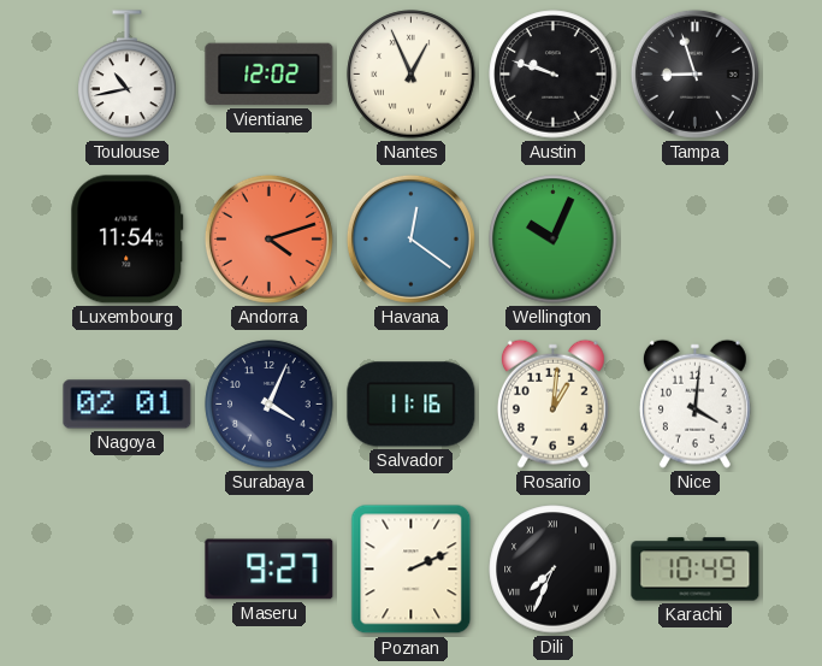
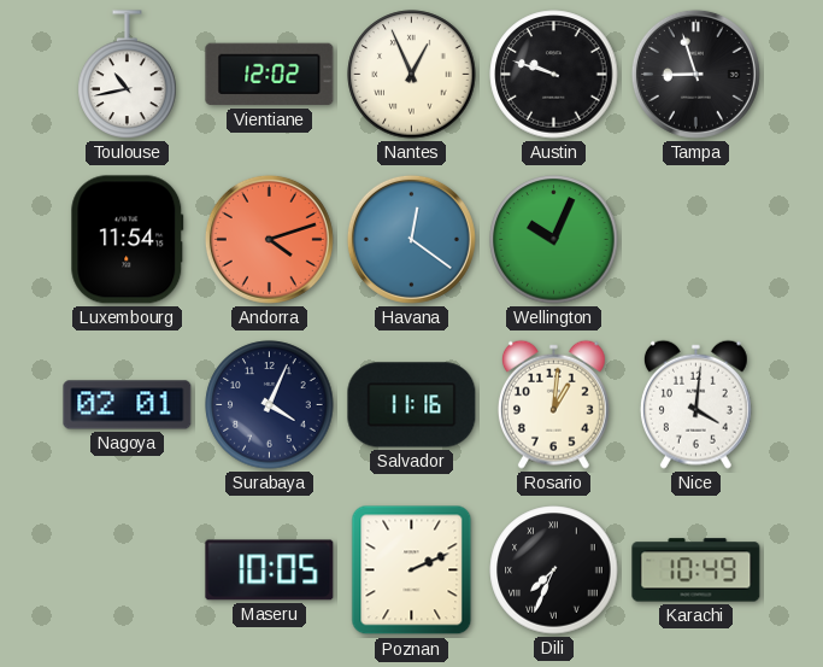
Maseru: 9:27 -> 10:05 (270, 571)
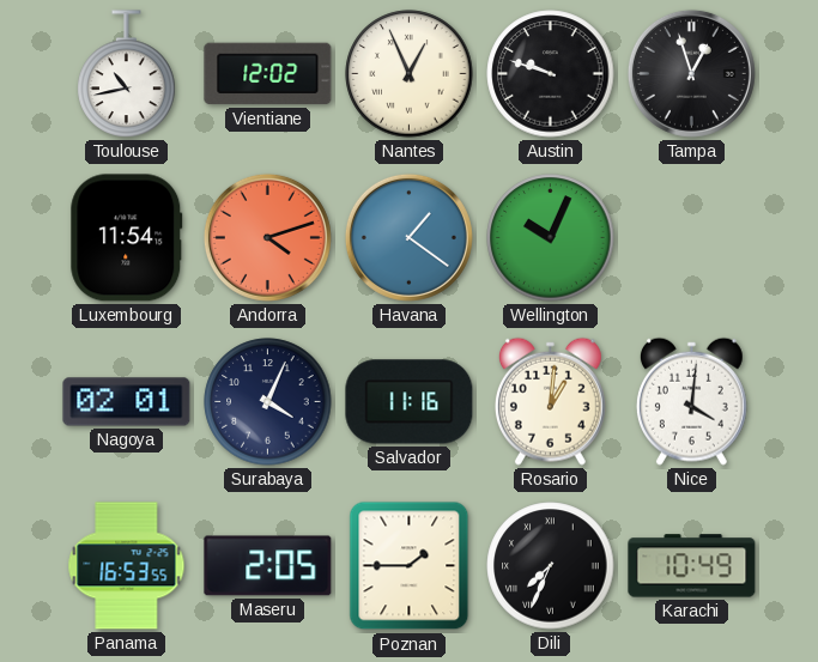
Tampa: 8:57 -> 12:57 (691, 73)
Havana: 12:21 -> 1:21 (408, 237)
Panama: none -> 16:53 (127, 566)
Maseru: 10:05 -> 2:05 (268, 566)
Poznan: 2:11 -> 1:45 (410, 566)
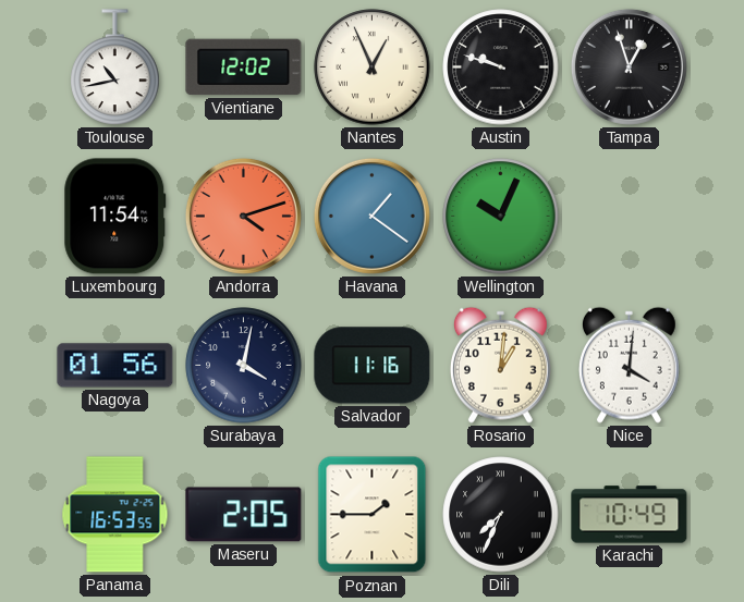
Nagoya: 02:01 -> 01:56 (115, 366)
Surabaya: 4:04 -> 4:02 (244, 366)
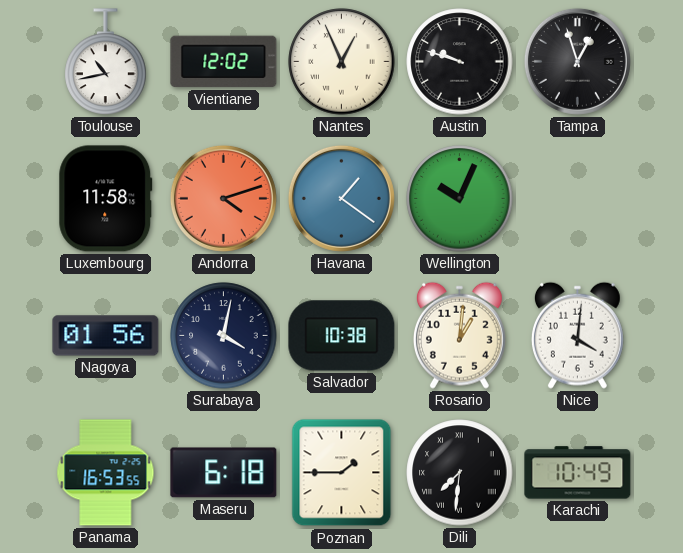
Luxembourg: 11:54 -> 11:58 (106, 199)
Salvador: 11:16 -> 10:38 (342, 336)
Maseru: 2:05 -> 6:18 (224, 473)
Dili: 7:34 -> 7:31 (460, 473)
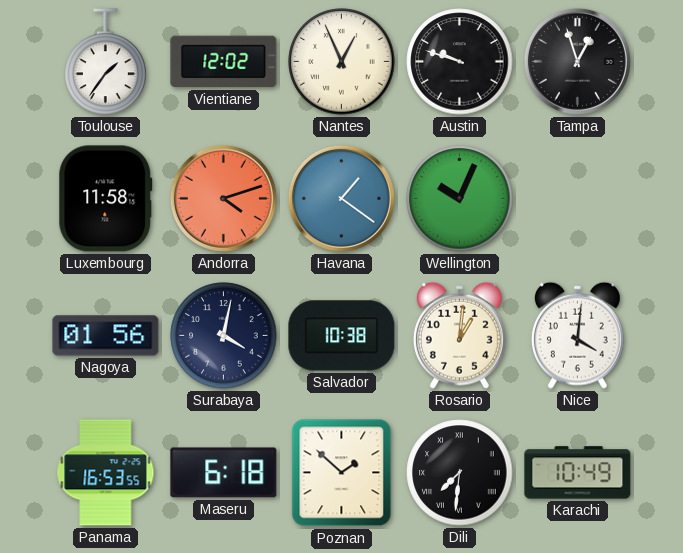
Toulouse: 10:43 -> 1:36 (106, 62)
Poznan: 1:45 -> 1:52 (342, 473)
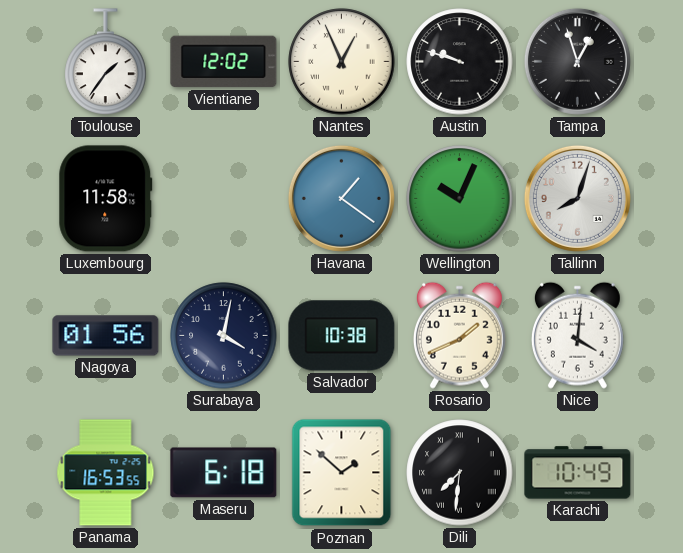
Andorra: 4:12 -> none (223, 198)
Tallinn: none -> 8:03 (577, 198)
Rosario: 1:01 -> 1:41 (459, 335)
